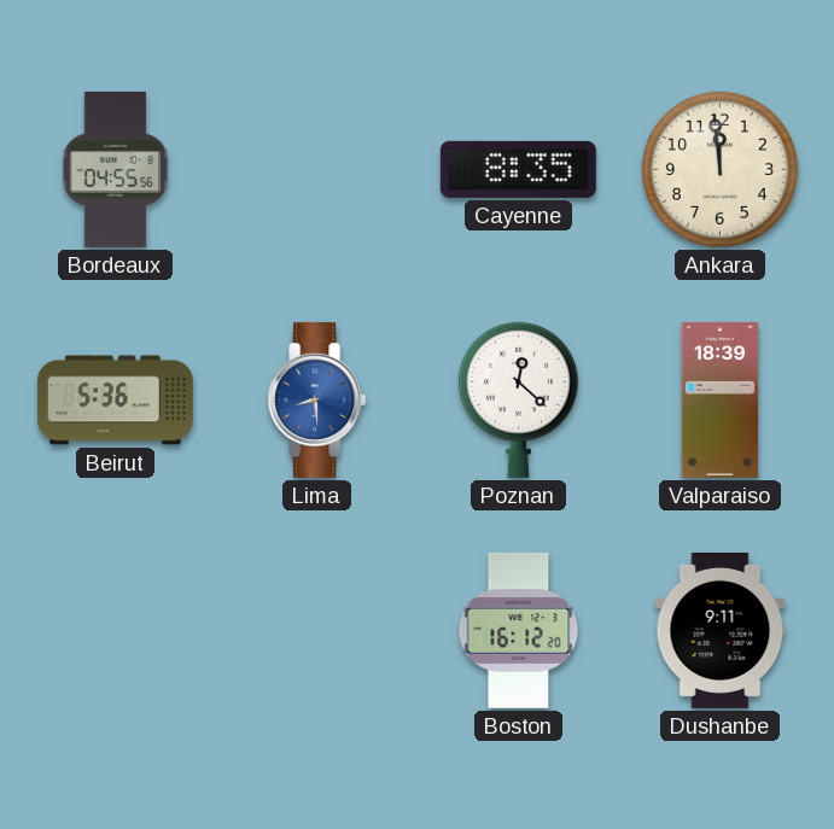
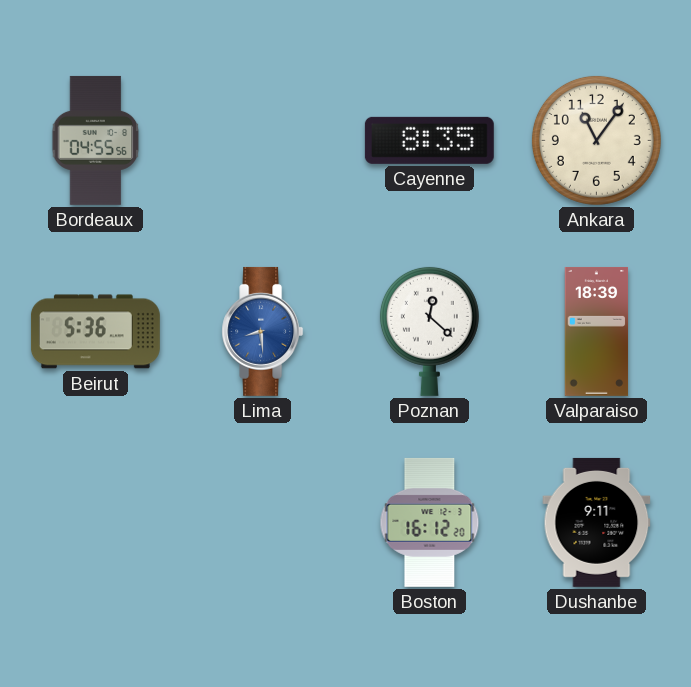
Ankara: 11:59 -> 11:06 (596, 140)
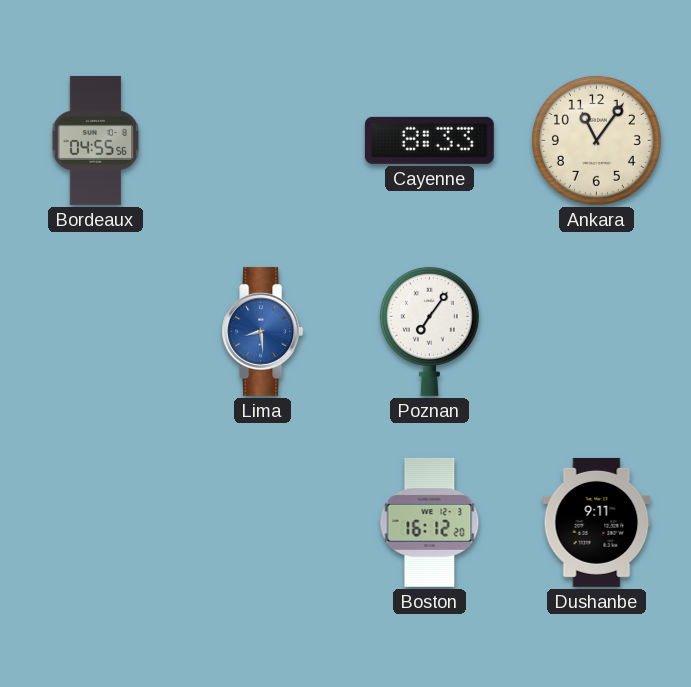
Cayenne: 8:35 -> 8:33 (429, 140)
Beirut: 5:36 -> none (95, 332)
Poznan: 12:22 -> 7:06 (429, 331)
Valparaiso: 18:39 -> none (597, 331)
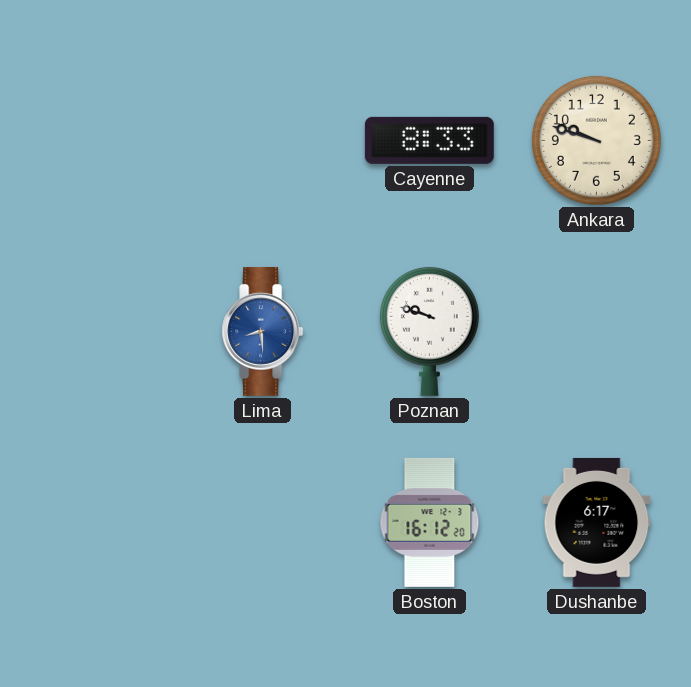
Bordeaux: 04:55 -> none (96, 140)
Ankara: 11:06 -> 9:48 (596, 140)
Poznan: 7:06 -> 9:48 (429, 331)
Dushanbe: 9:11 -> 6:17 (597, 522)
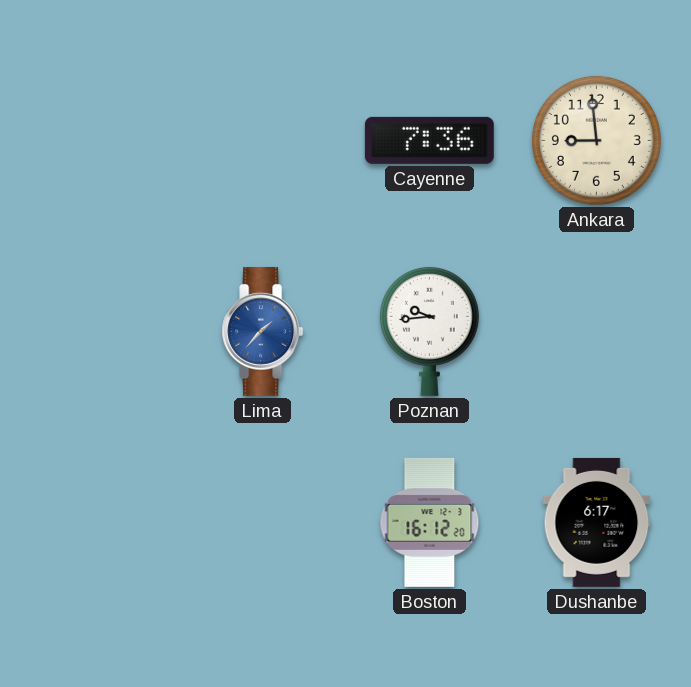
Cayenne: 8:33 -> 7:36 (429, 140)
Ankara: 9:48 -> 8:59 (596, 140)
Lima: 8:29 -> 1:37 (263, 331)
Poznan: 9:48 -> 9:44 (429, 331)
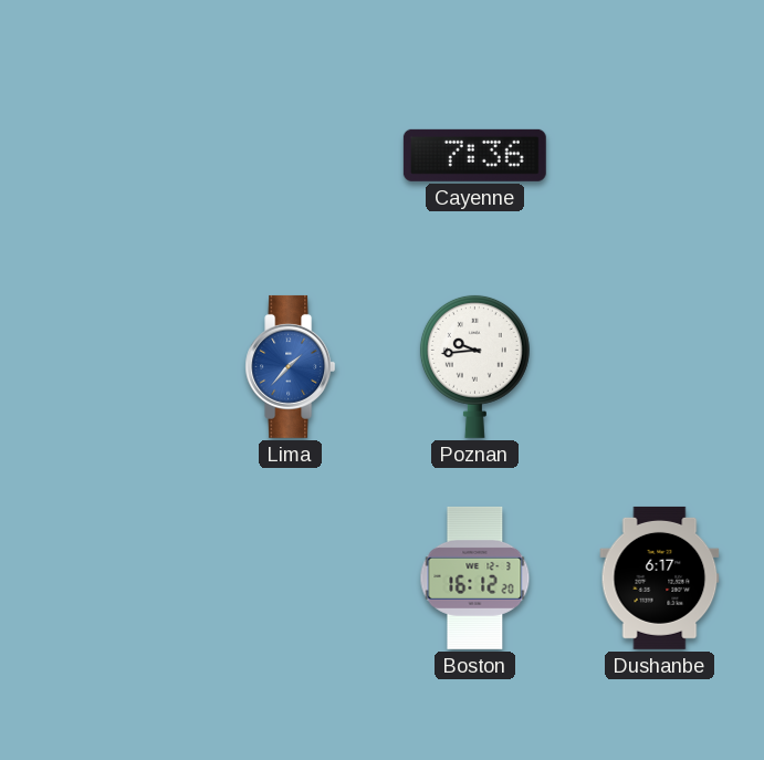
Ankara: 8:59 -> none (596, 140)
